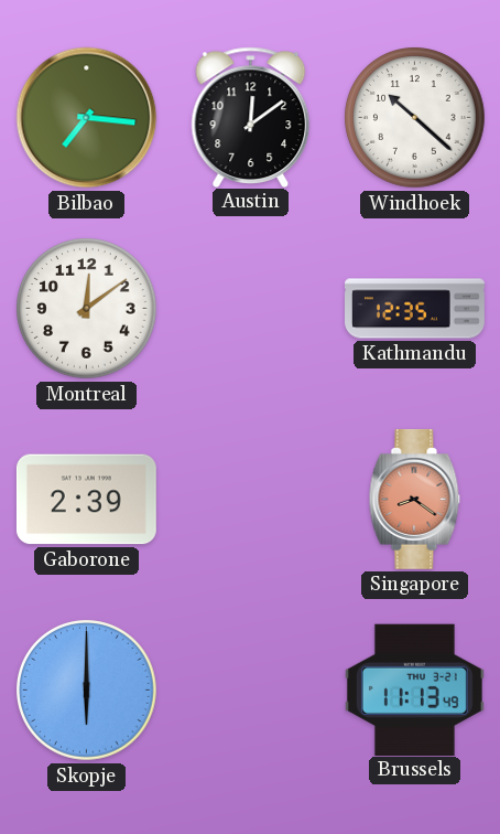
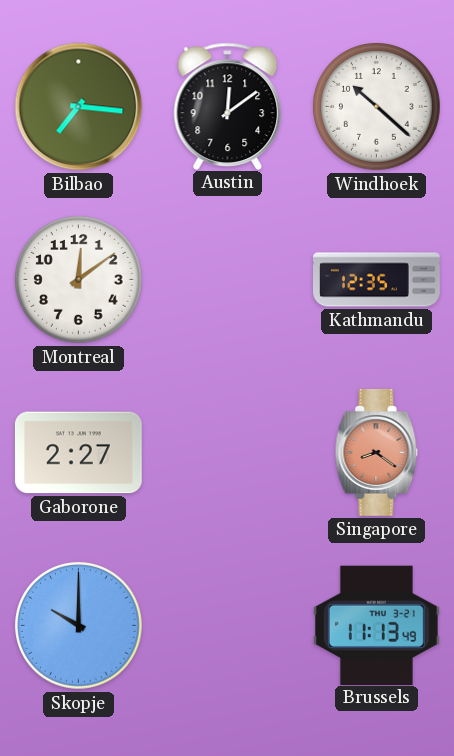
Gaborone: 2:39 -> 2:27 (78, 453)
Skopje: 6:00 -> 10:00 (79, 626)
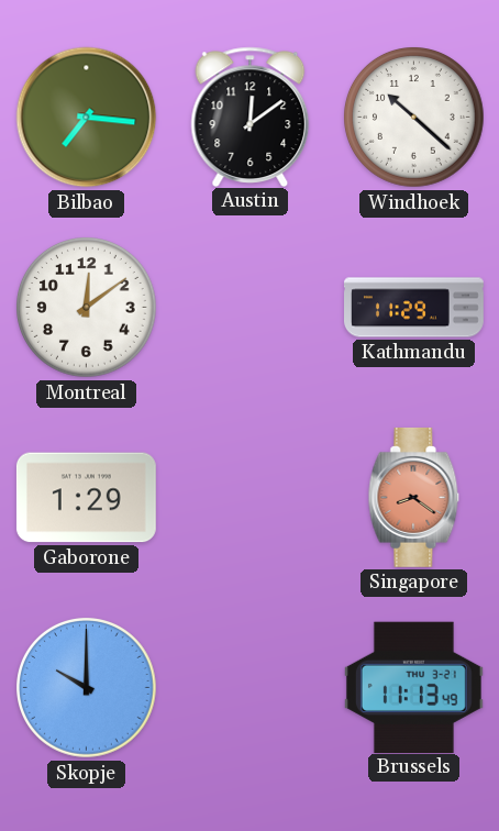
Kathmandu: 12:35 -> 11:29 (414, 308)
Gaborone: 2:27 -> 1:29 (86, 498)
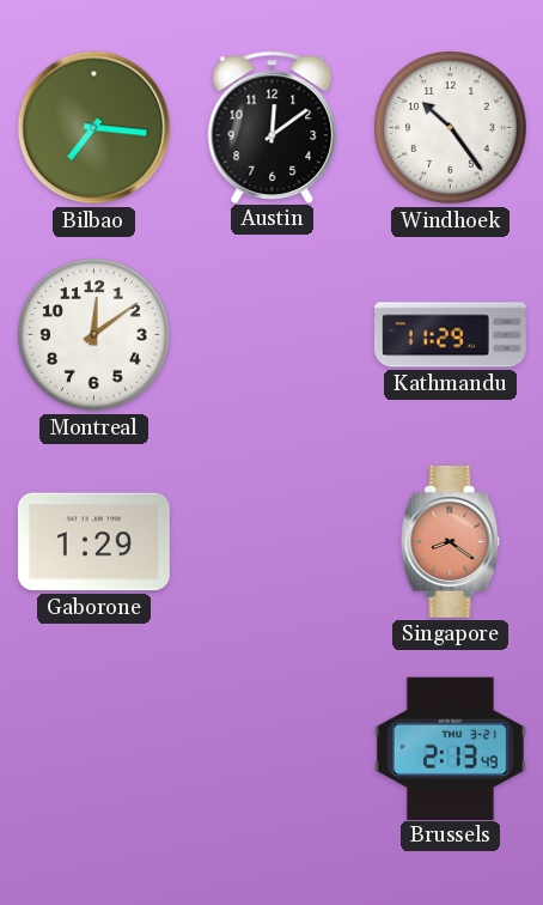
Windhoek: 10:22 -> 10:24 (451, 128)
Skopje: 10:00 -> none (87, 688)
Brussels: 11:13 -> 2:13 (450, 748)
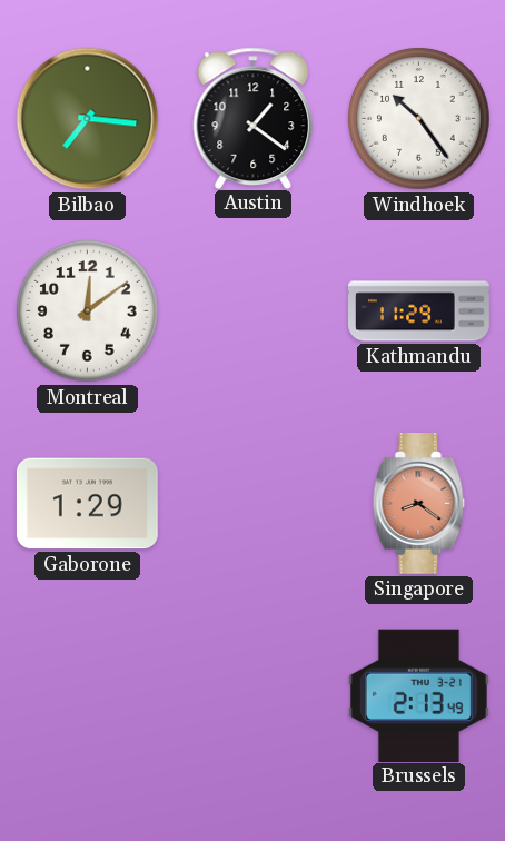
Austin: 12:09 -> 1:21 (254, 118)
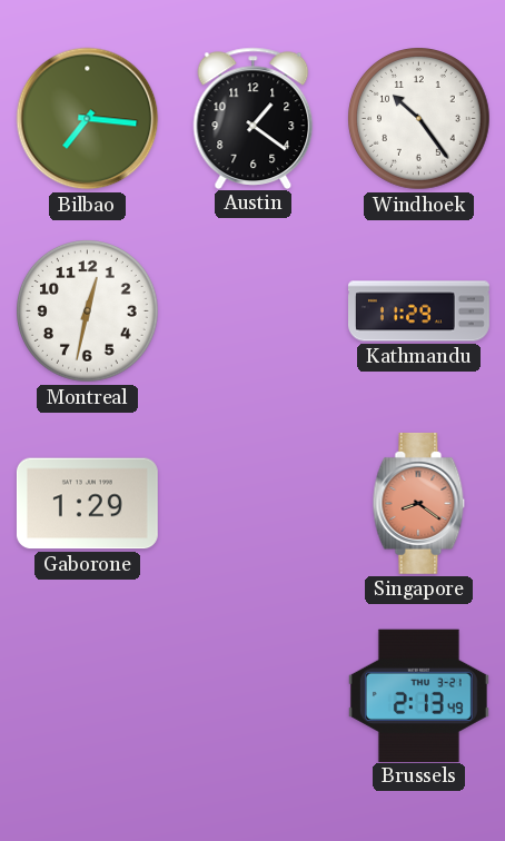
Montreal: 12:09 -> 12:32 (88, 311)
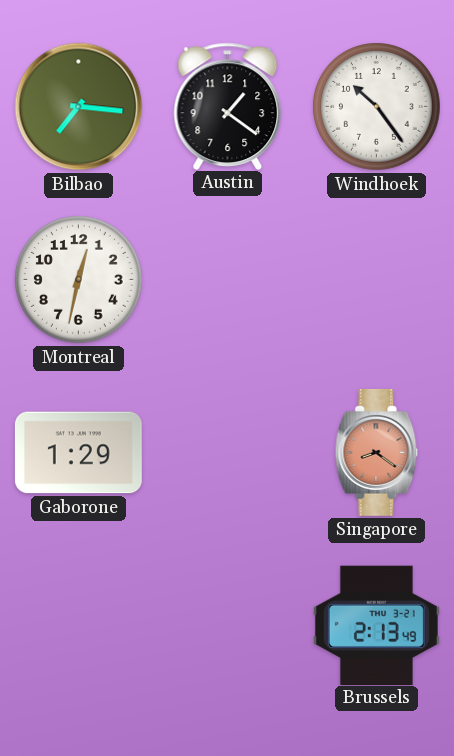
Kathmandu: 11:29 -> none (419, 311)
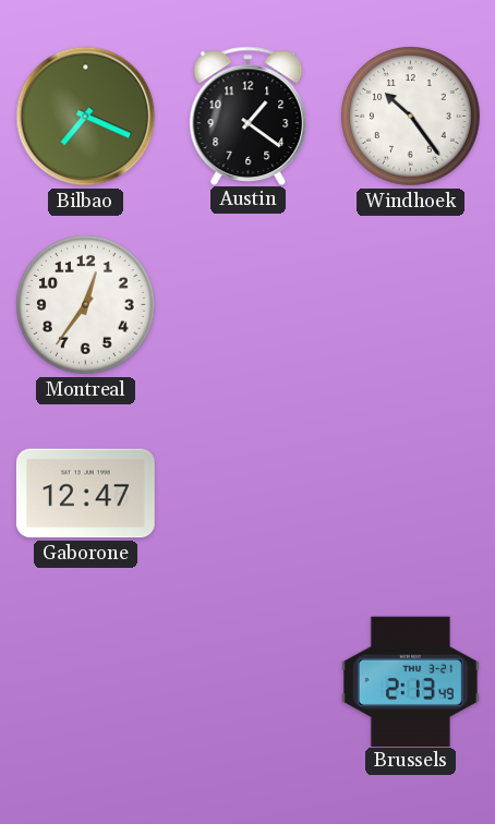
Bilbao: 7:16 -> 7:19 (86, 117)
Montreal: 12:32 -> 12:36 (86, 305)
Gaborone: 1:29 -> 12:47 (85, 494)
Singapore: 8:21 -> none (377, 452)
